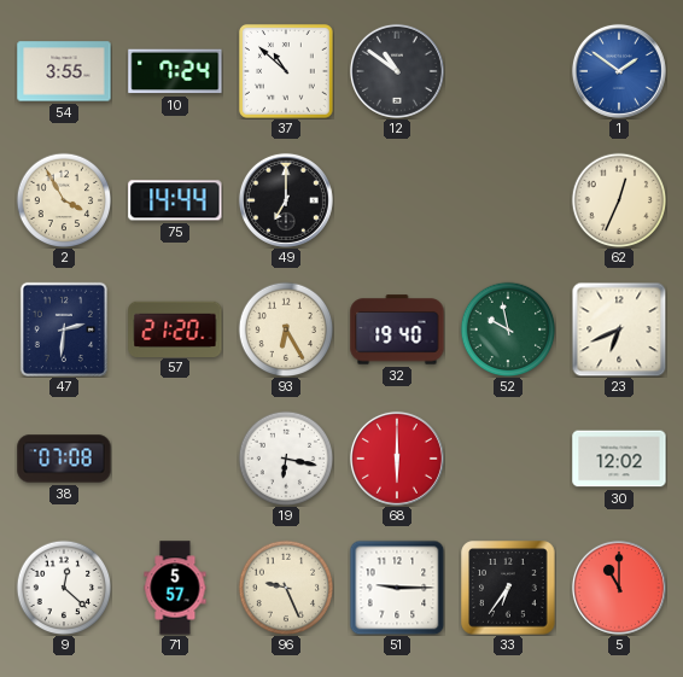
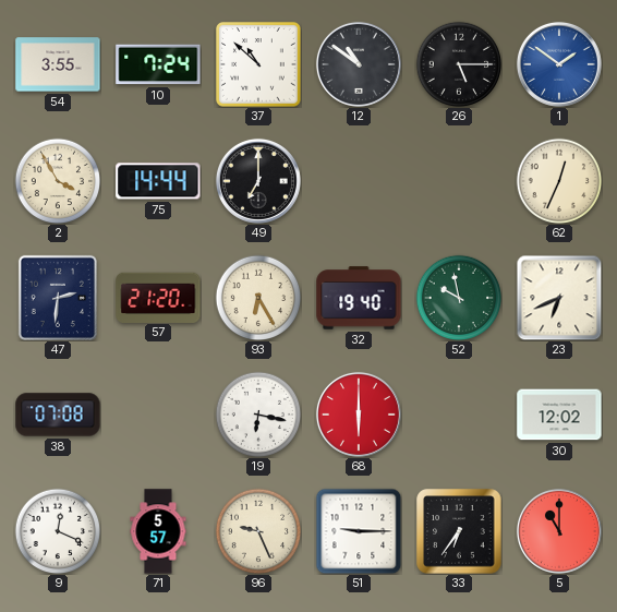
26: none -> 5:15 (459, 64)
9: 12:22 -> 12:19 (58, 531)
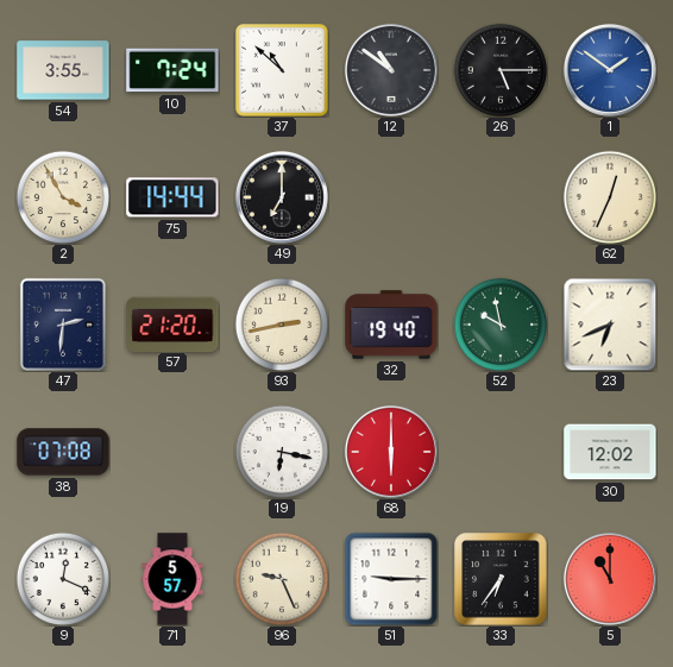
93: 6:25 -> 2:43 (282, 325)
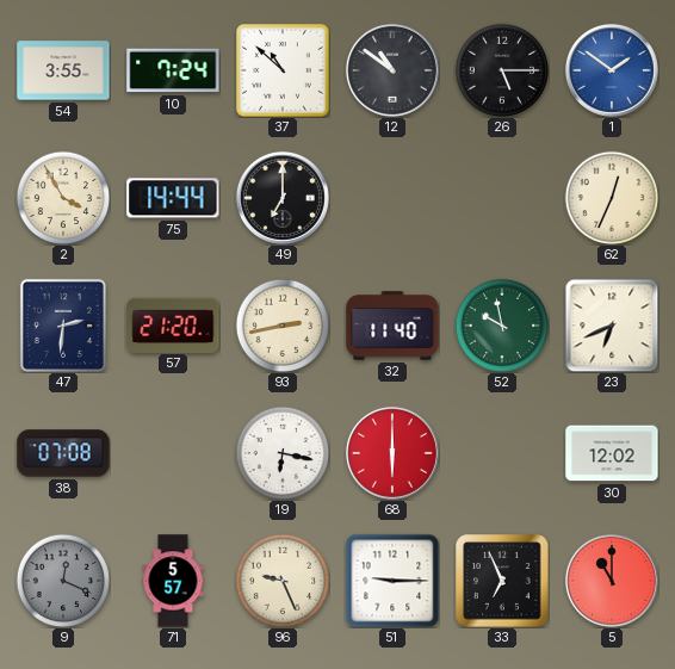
32: 19:40 -> 11:40 (392, 326)
9 dial: white -> grey (63, 581)
33: 6:36 -> 6:56 (502, 581)
